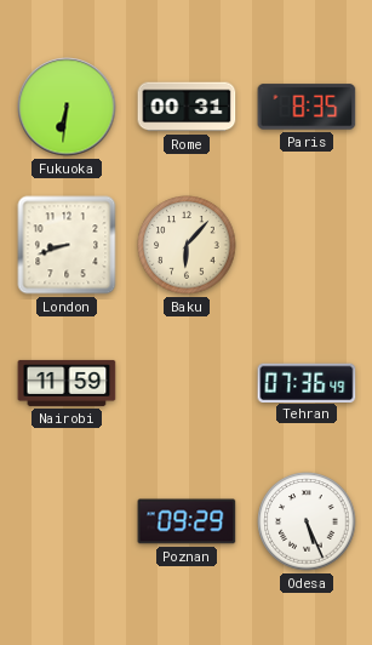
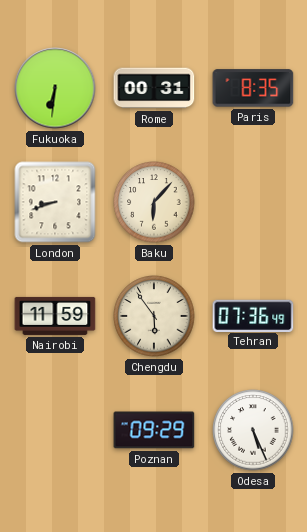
Chengdu: none -> 5:54 (154, 316)
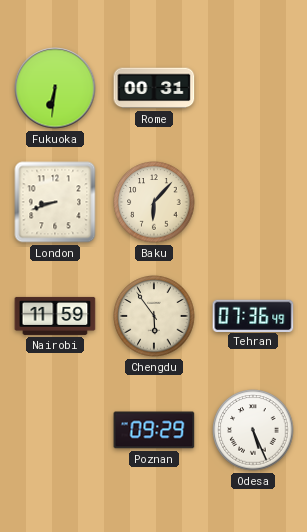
Paris: 8:35 -> none (253, 88)
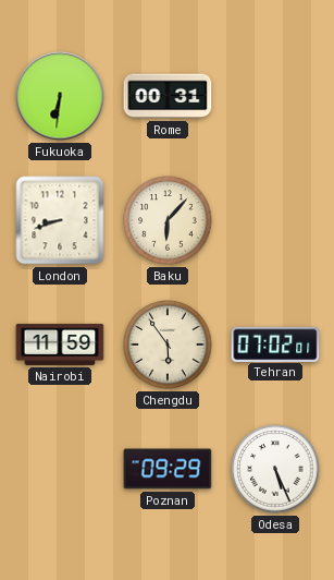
Tehran: 07:36 -> 07:02 (275, 343)
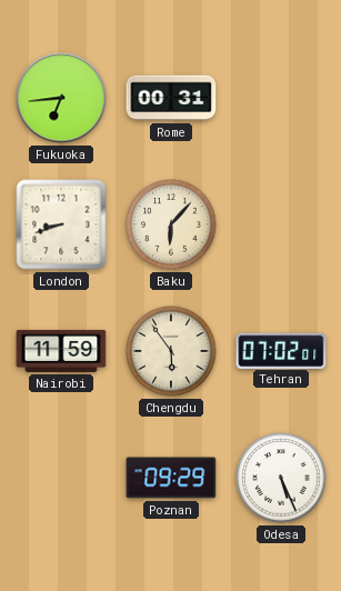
Fukuoka: 6:31 -> 6:44 (61, 98)
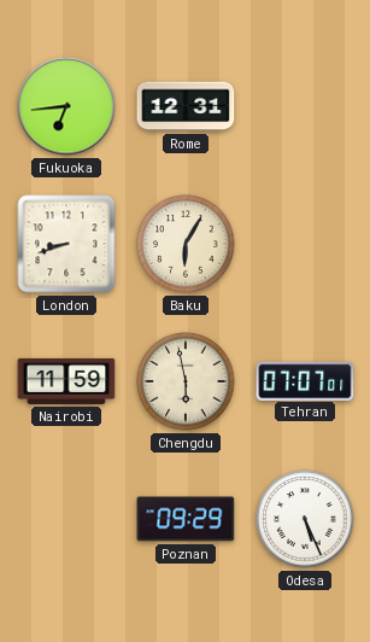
Rome: 00:31 -> 12:31 (186, 106)
Baku: 6:07 -> 6:05 (186, 244)
Chengdu: 5:54 -> 5:58 (186, 381)
Tehran: 07:02 -> 07:07 (305, 380)
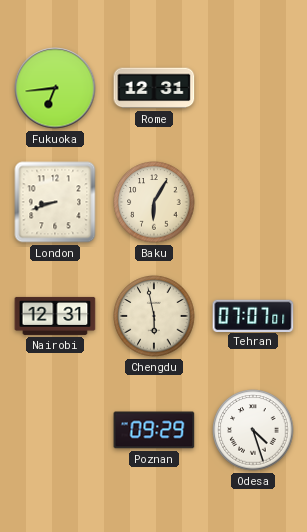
Nairobi: 11:59 -> 12:31 (55, 316)
Odesa: 5:26 -> 4:27 (253, 430)
